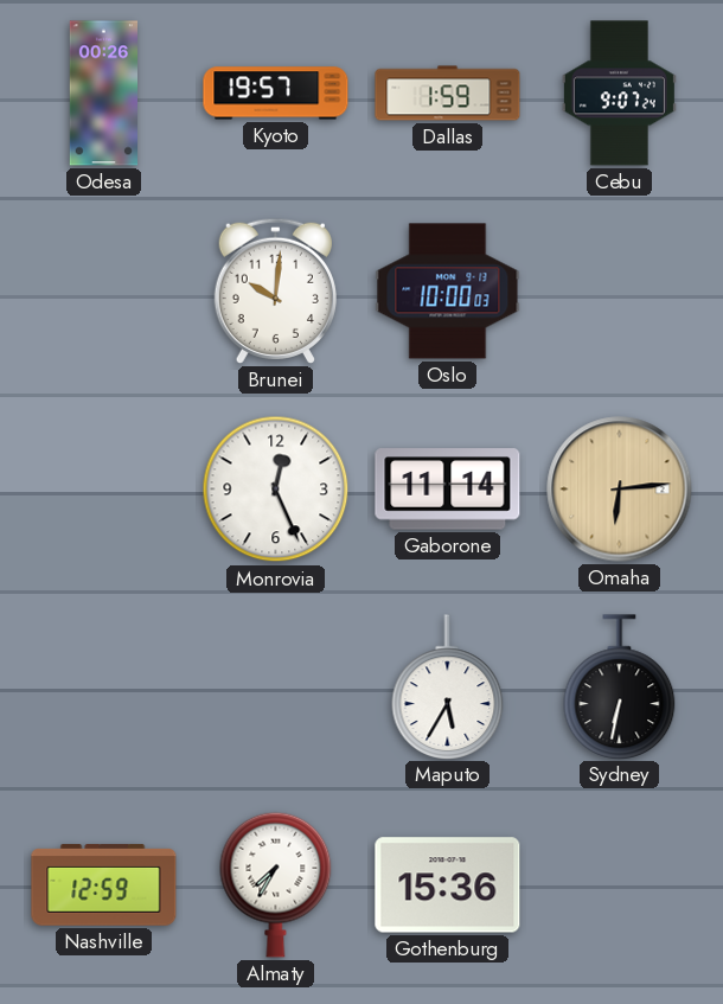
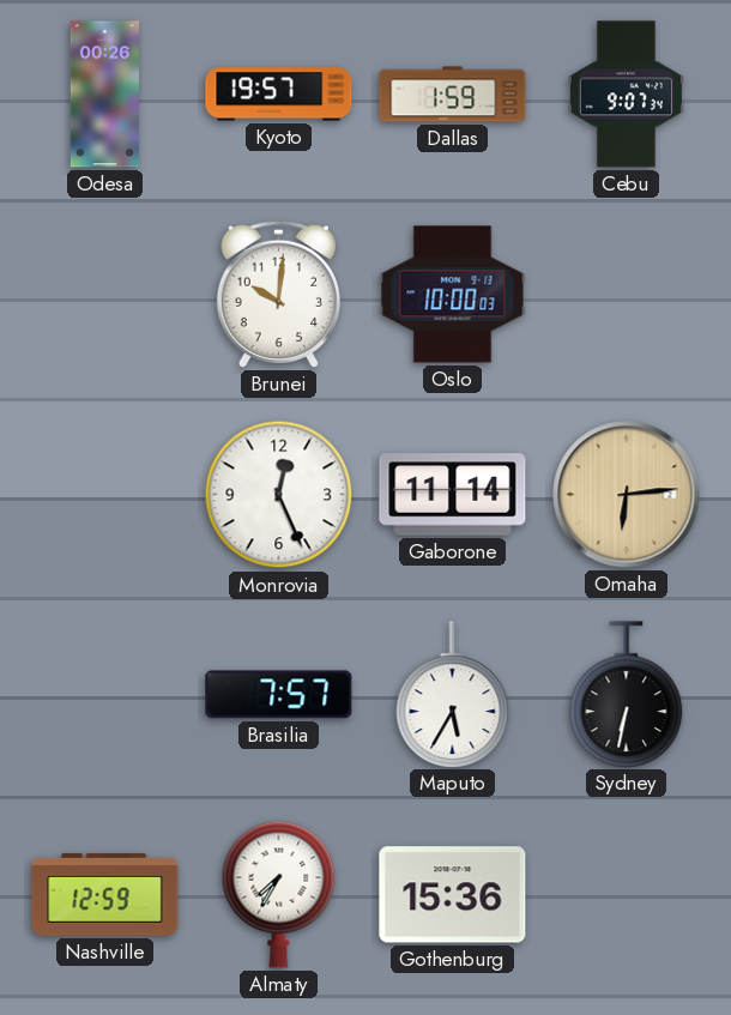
Cebu: 9:07:24 -> 9:07:34 (626, 95)
Brasilia: none -> 7:57 (279, 695)
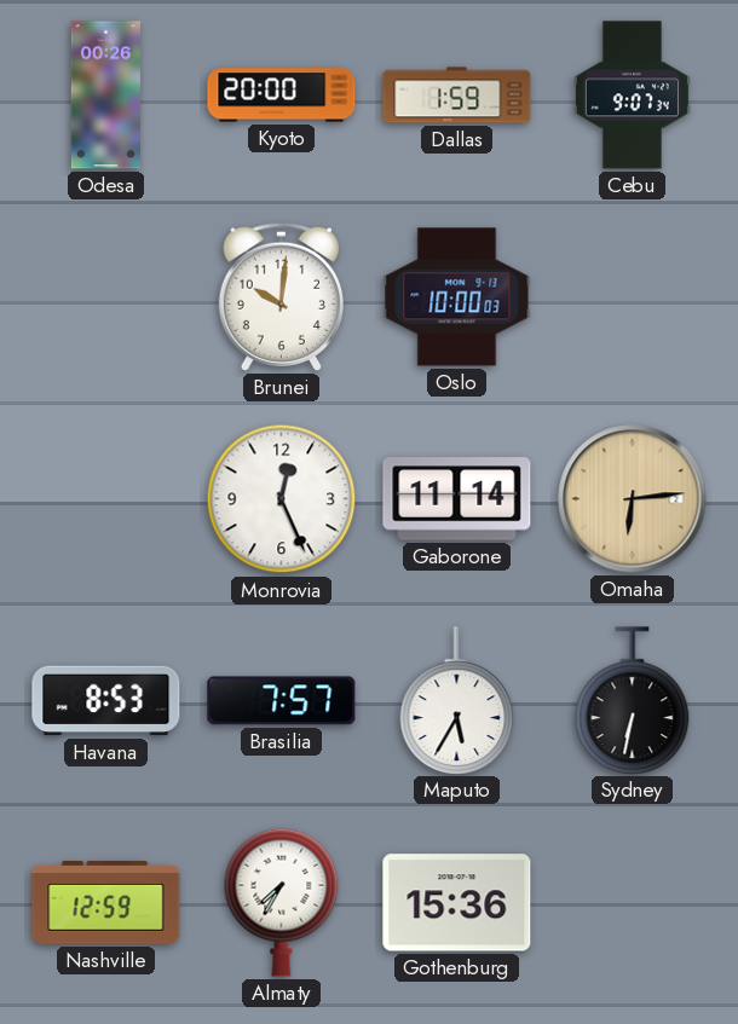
Kyoto: 19:57 -> 20:00 (282, 96)
Havana: none -> 8:53 (106, 701)
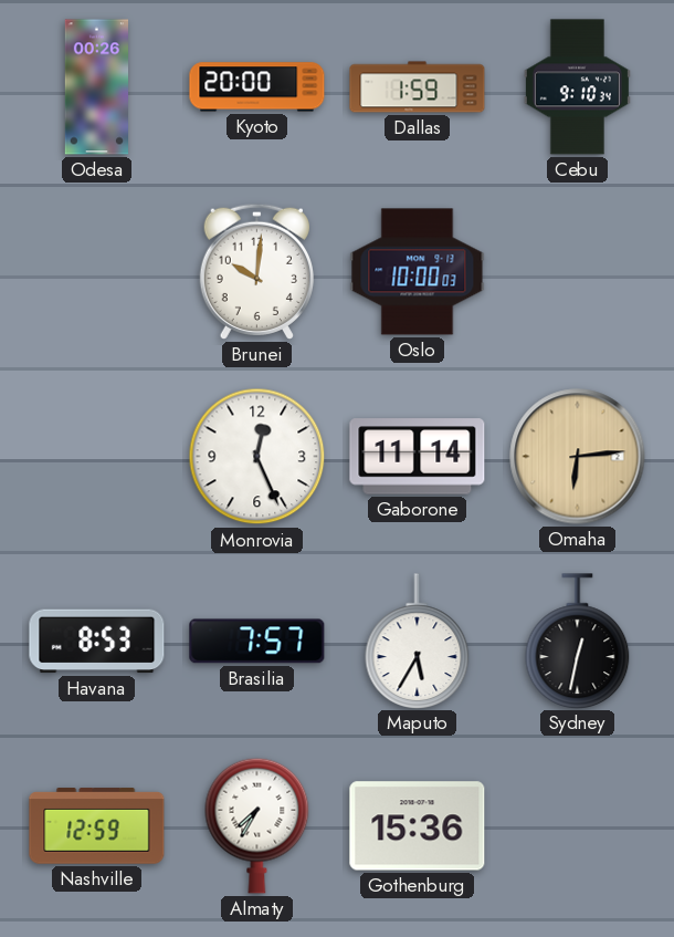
Cebu: 9:07 -> 9:10 (577, 87)
Sydney: 6:32 -> 12:32 (578, 641)
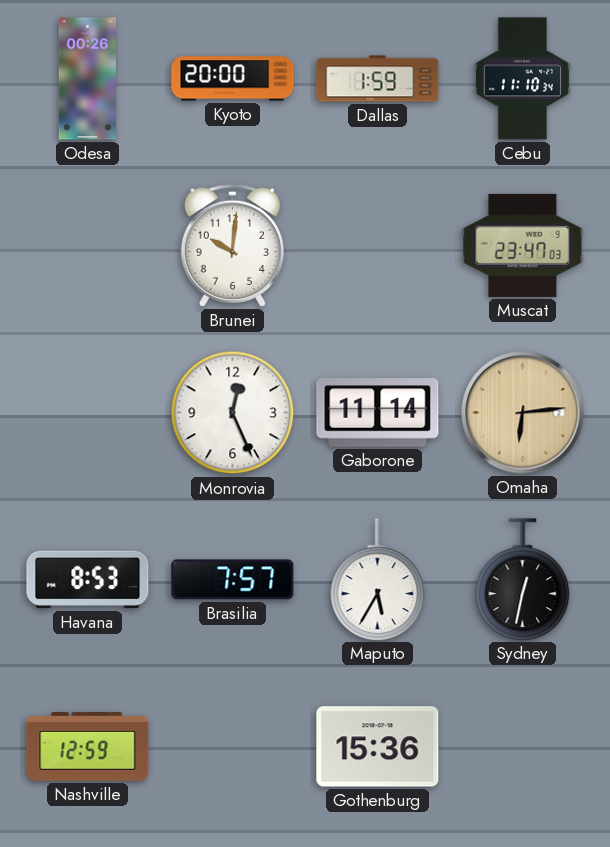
Cebu: 9:10 -> 11:10 (522, 79)
Oslo: 10:00 -> none (418, 272)
Muscat: none -> 23:47 (523, 245)
Almaty: 7:35 -> none (257, 825)
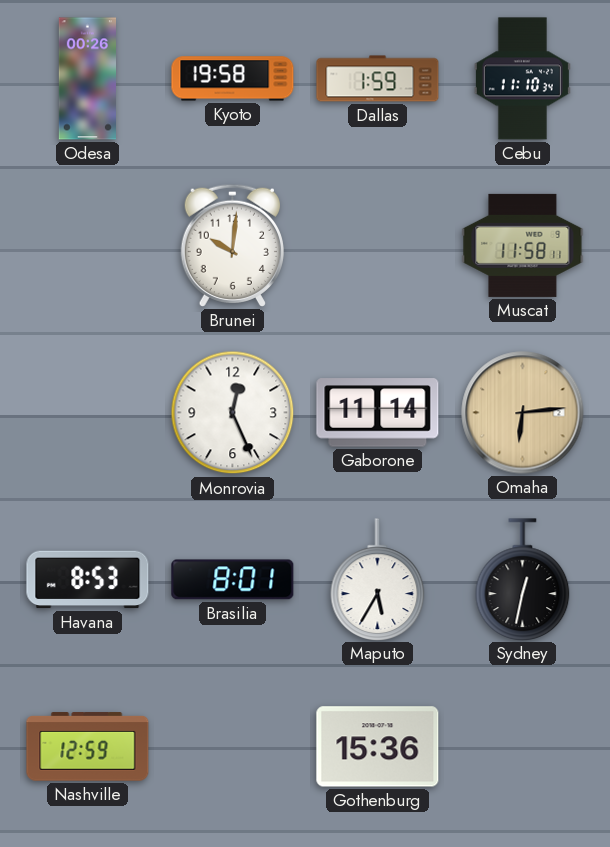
Kyoto: 20:00 -> 19:58 (233, 79)
Muscat: 23:47 -> 11:58 (523, 245)
Brasilia: 7:57 -> 8:01 (233, 580)
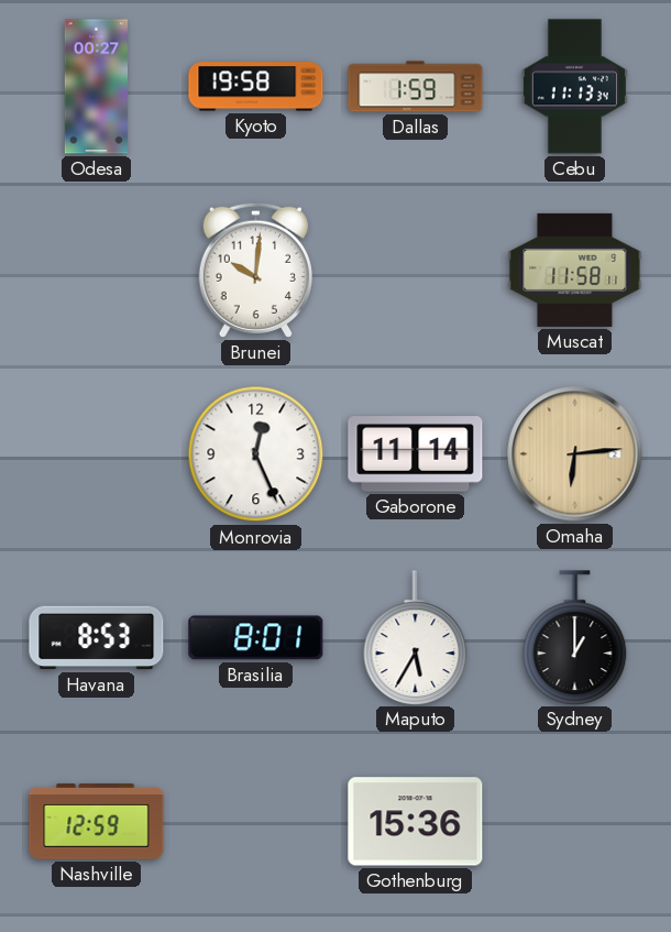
Odesa: 00:26 -> 00:27 (96, 87)
Cebu: 11:10 -> 11:13 (574, 87)
Sydney: 12:32 -> 1:00 (575, 637)
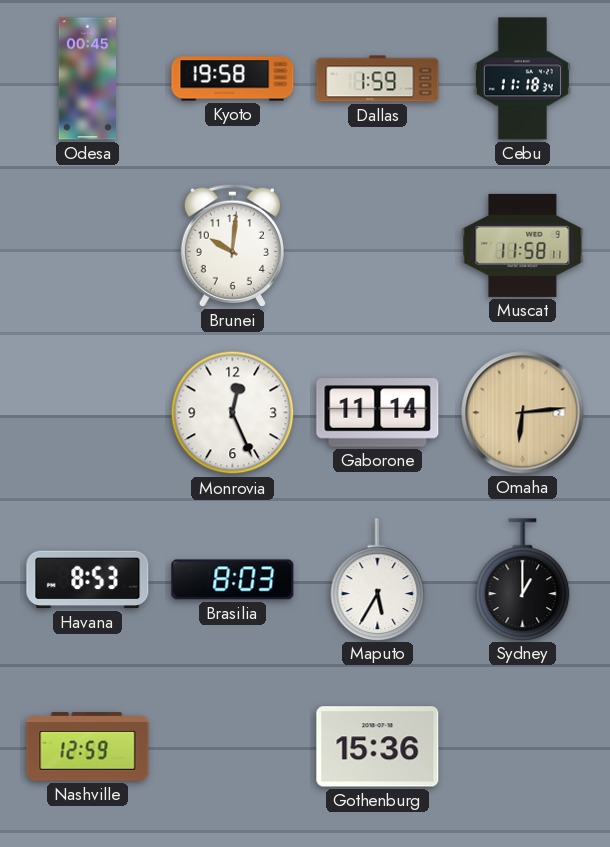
Odesa: 00:27 -> 00:45 (87, 79)
Cebu: 11:13 -> 11:18 (522, 79)
Brasilia: 8:01 -> 8:03 (233, 580)
